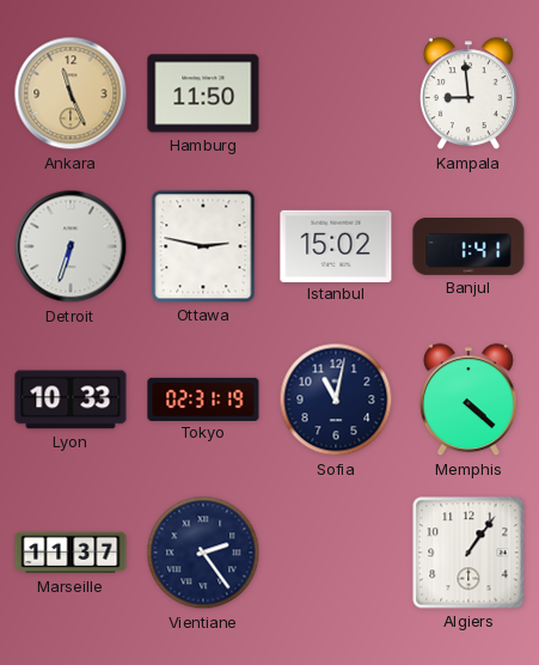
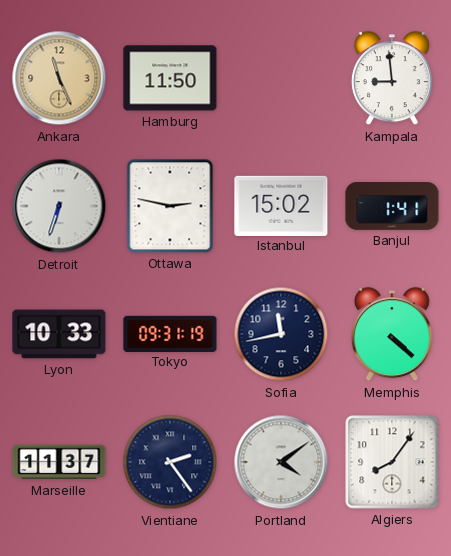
Tokyo: 02:31 -> 09:31 (170, 333)
Sofia: 11:02 -> 11:43 (281, 334)
Portland: none -> 4:09 (281, 462)
Algiers: 1:06 -> 8:06 (392, 462)
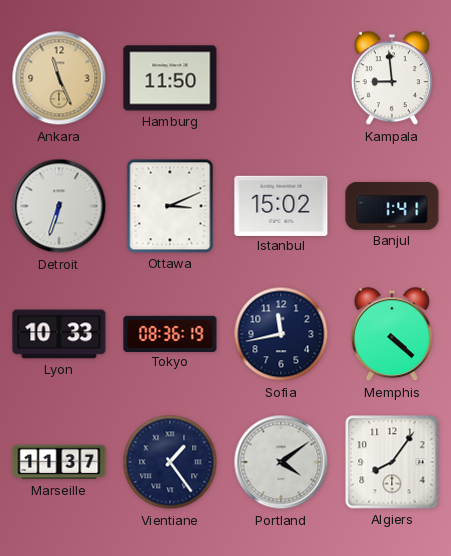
Ottawa: 2:47 -> 3:11 (170, 206)
Tokyo: 09:31 -> 08:36 (170, 333)
Vientiane: 2:24 -> 1:24 (170, 462)
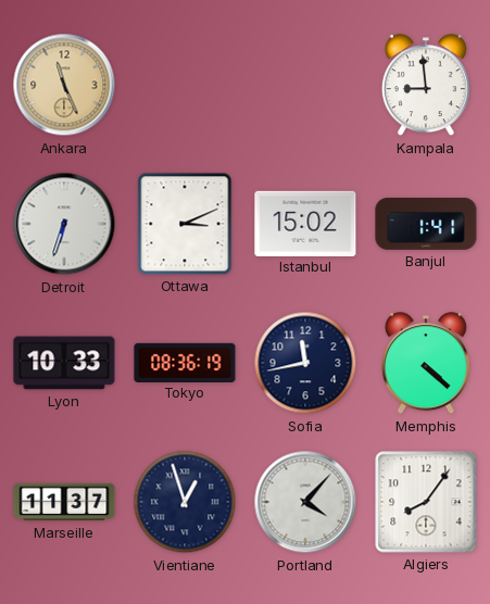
Hamburg: 11:50 -> none (170, 78)
Vientiane: 1:24 -> 12:57 (185, 502)
Portland: 4:09 -> 4:07 (305, 502)
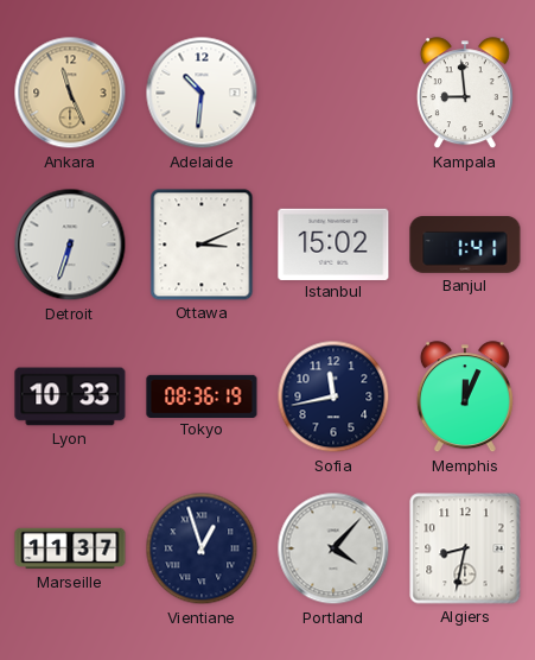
Adelaide: none -> 10:31 (202, 93)
Memphis: 4:22 -> 12:04 (465, 398)
Algiers: 8:06 -> 8:32 (465, 548)
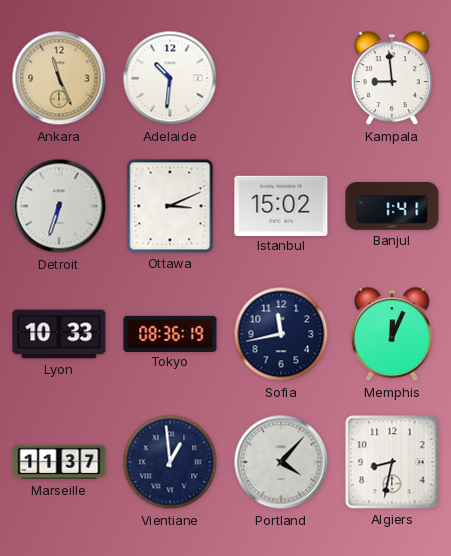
Vientiane: 12:57 -> 12:59 (170, 462)
